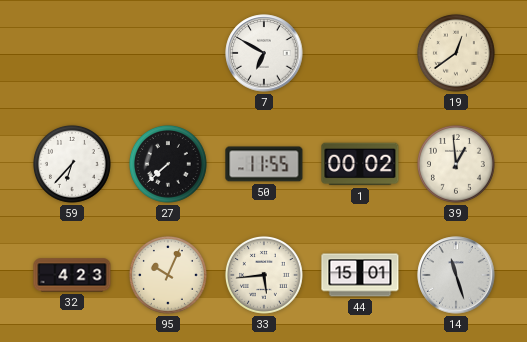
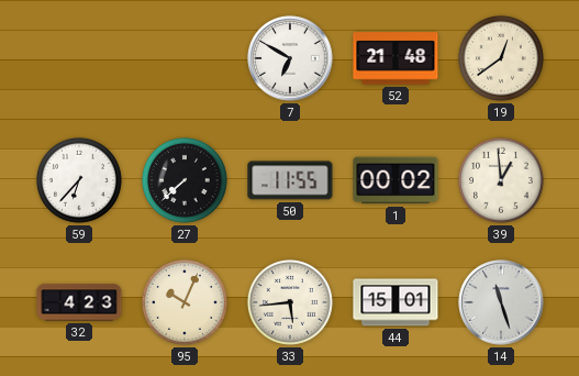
52: none -> 21:48 (396, 58)
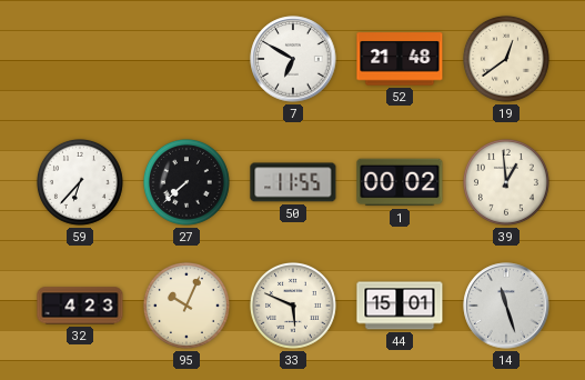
33: 5:44 -> 5:49 (293, 306)
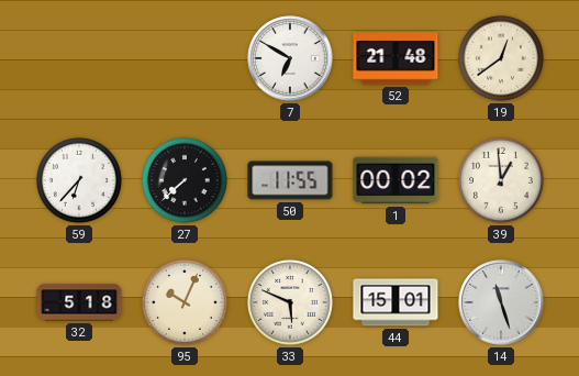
32: 4:23 -> 5:18 (79, 302)
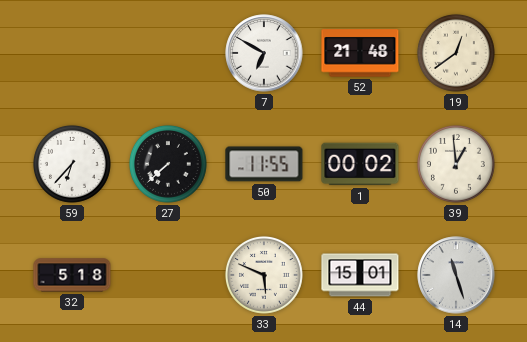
95: 10:04 -> none (185, 302)
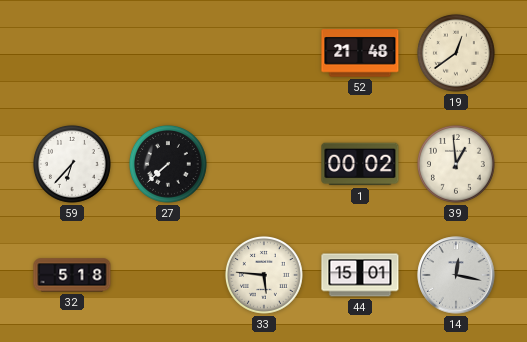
7: 6:50 -> none (264, 53)
50: 11:55 -> none (264, 164)
33: 5:49 -> 5:46 (264, 275)
14: 11:27 -> 12:17 (456, 275)
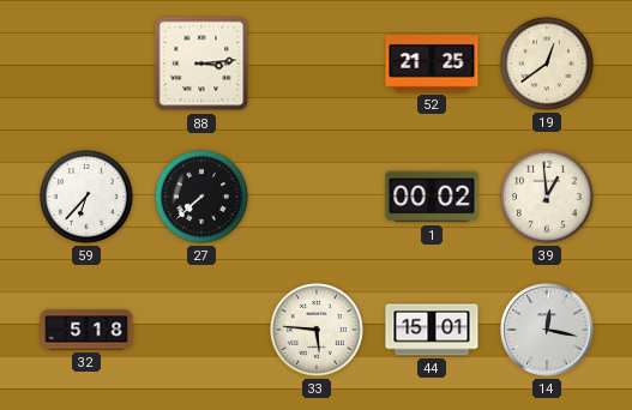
88: none -> 3:14 (201, 64)
52: 21:48 -> 21:25 (432, 64)
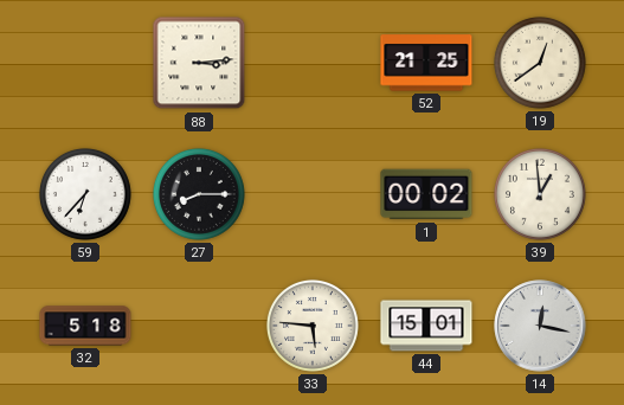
27: 7:38 -> 8:15 (199, 194)
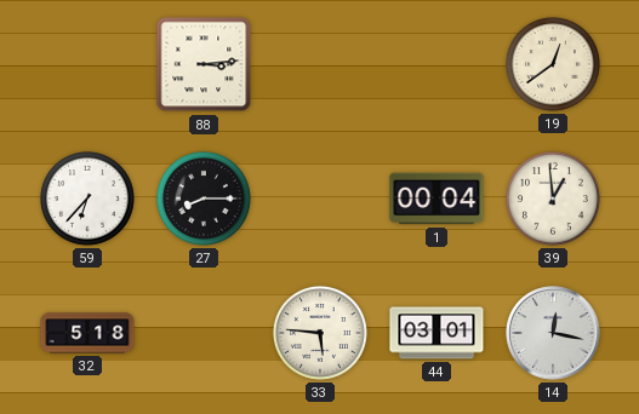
52: 21:25 -> none (426, 63)
1: 00:02 -> 00:04 (437, 199)
44: 15:01 -> 03:01 (437, 333)
